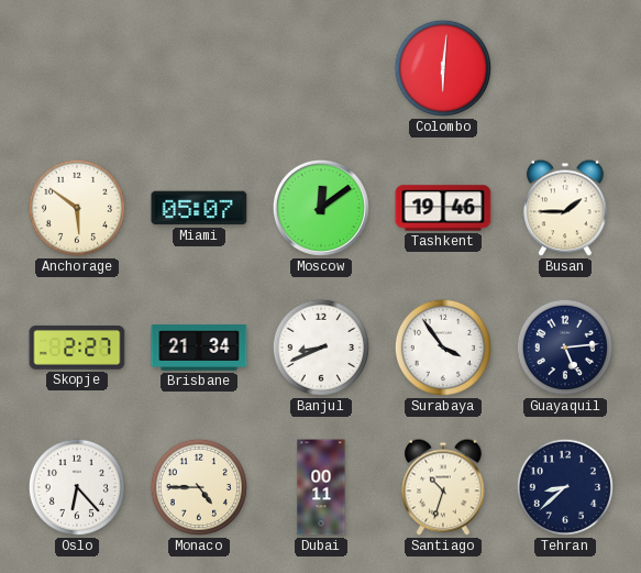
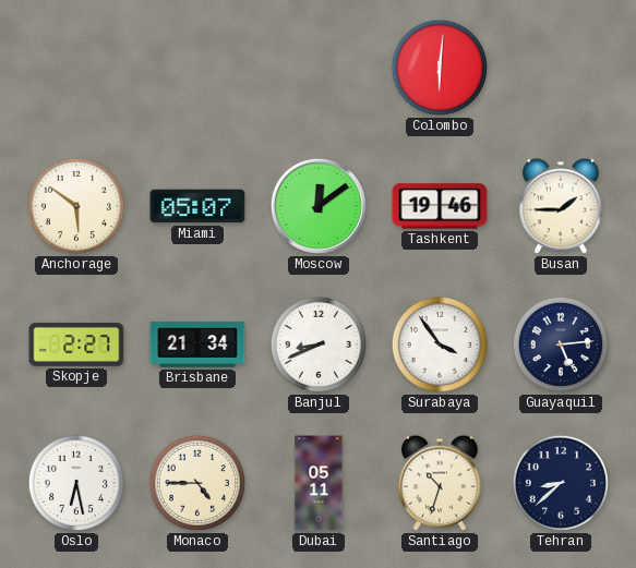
Oslo: 6:23 -> 6:28 (76, 483)
Dubai: 00:11 -> 05:11 (319, 483)
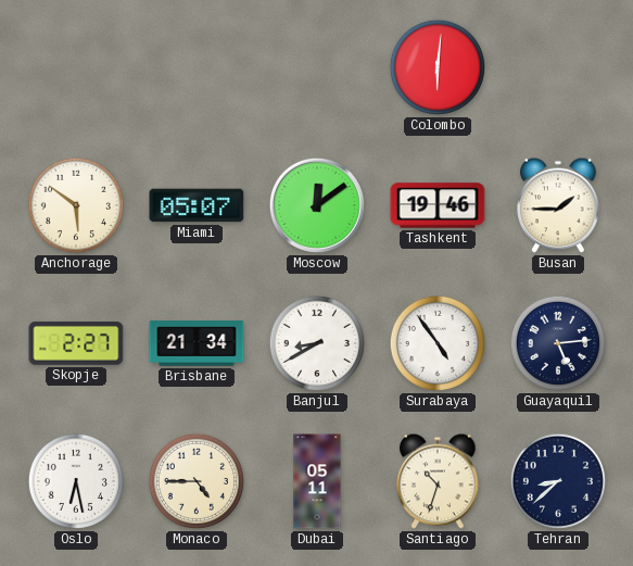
Banjul: 8:41 -> 8:40 (317, 343)
Surabaya: 3:54 -> 4:54 (438, 343)
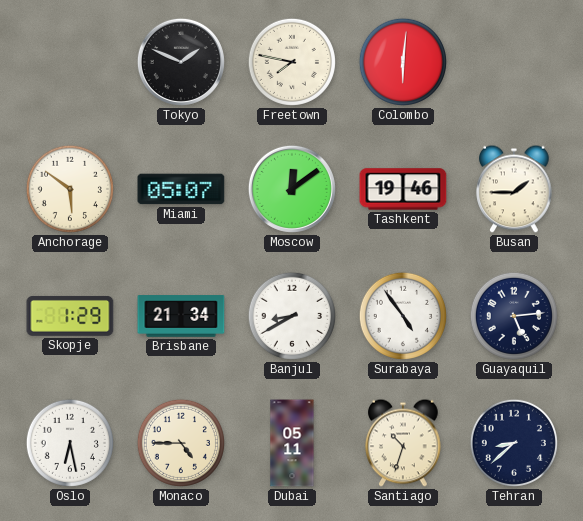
Tokyo: none -> 1:49 (181, 62)
Freetown: none -> 7:47 (292, 62)
Skopje: 2:27 -> 1:29 (70, 316)
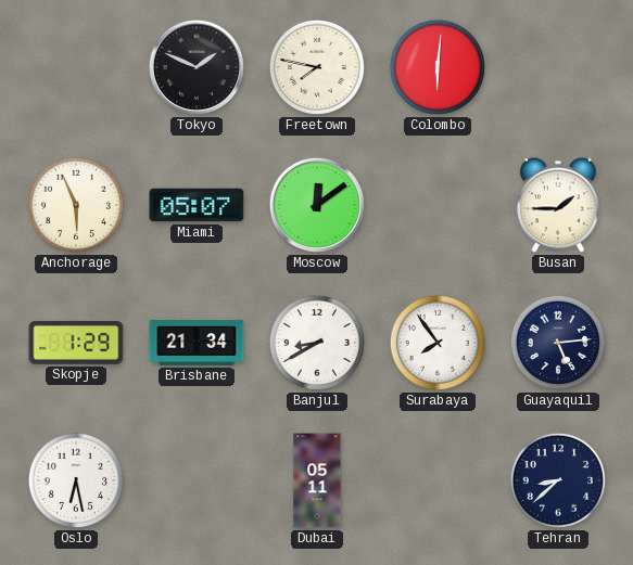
Anchorage: 5:51 -> 5:56 (76, 205)
Tashkent: 19:46 -> none (403, 189)
Surabaya: 4:54 -> 7:54 (438, 343)
Monaco: 4:45 -> none (181, 443)
Santiago: 10:33 -> none (403, 443)
